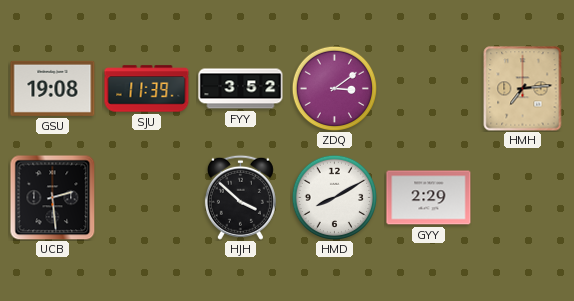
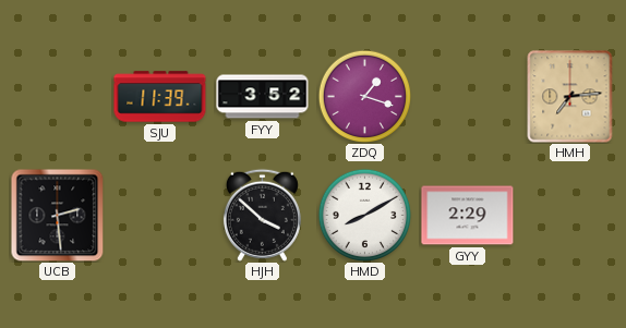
GSU: 19:08 -> none (53, 88)
ZDQ: 3:09 -> 1:18 (364, 96)
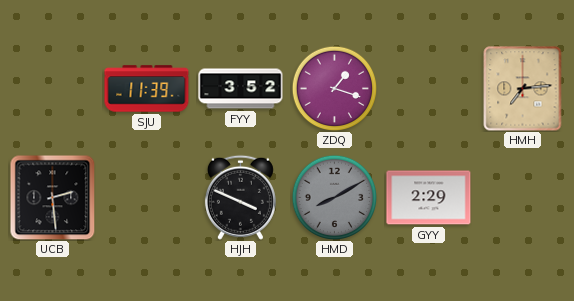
HJH: 3:52 -> 3:49 (240, 197)
HMD dial: white -> grey (334, 197)
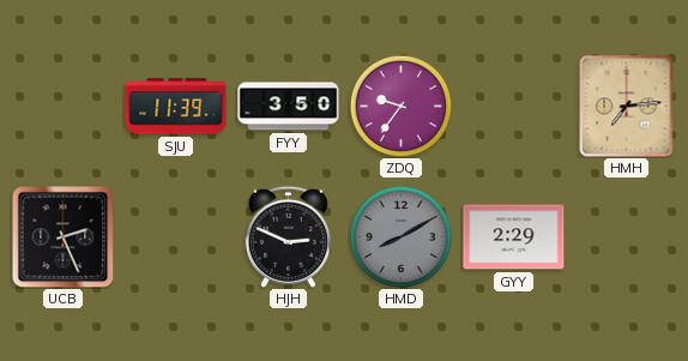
FYY: 3:52 -> 3:50 (289, 107)
ZDQ: 1:18 -> 9:36 (400, 106)
UCB: 2:29 -> 2:26 (62, 236)
HJH: 3:49 -> 2:49 (288, 236)
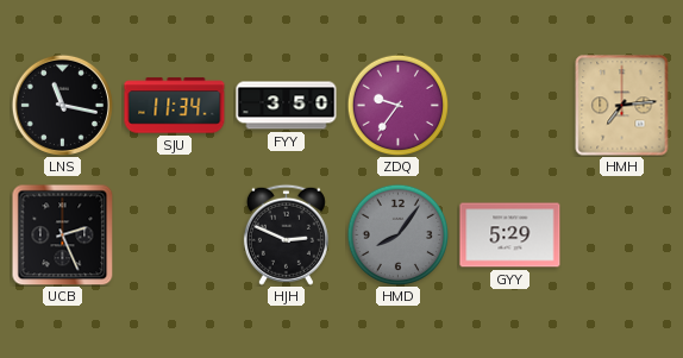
LNS: none -> 11:17 (62, 105)
SJU: 11:39 -> 11:34 (175, 106)
HMD: 8:10 -> 8:06 (397, 234)
GYY: 2:29 -> 5:29 (510, 235)
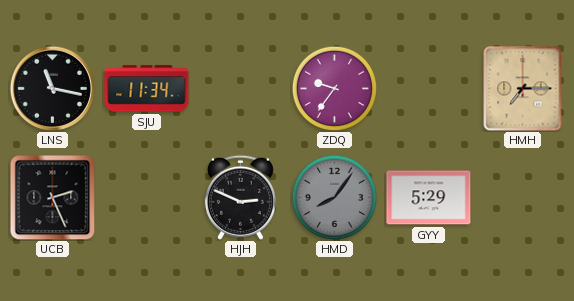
FYY: 3:50 -> none (287, 106)
HMH: 7:14 -> 7:15 (523, 89)
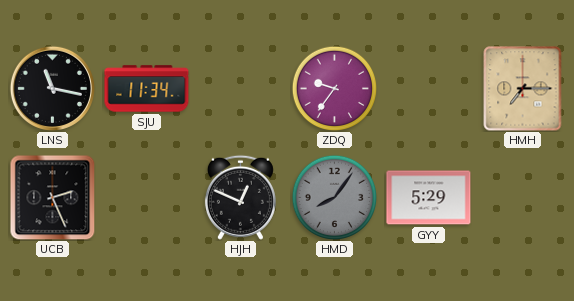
HJH: 2:49 -> 12:49 (240, 197)
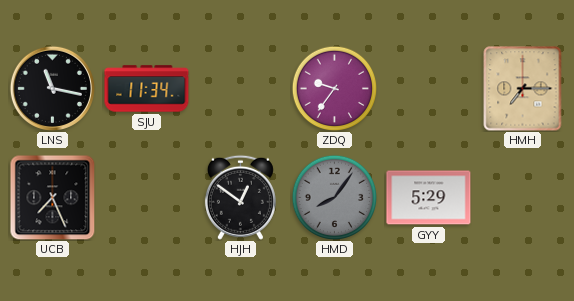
UCB: 2:26 -> 7:26 (52, 197)
HJH: 12:49 -> 12:51 (240, 197)
